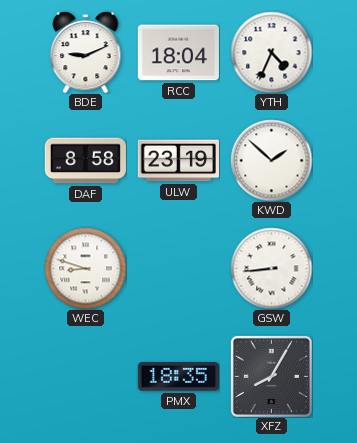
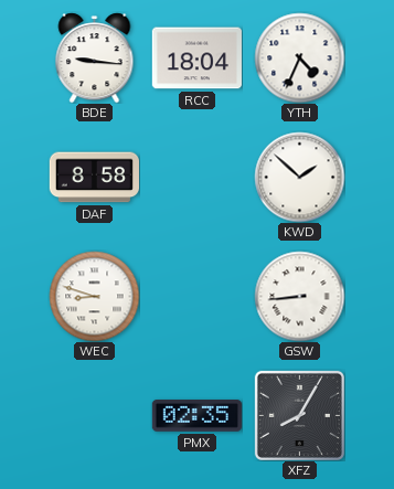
BDE: 9:11 -> 9:16 (95, 57)
ULW: 23:19 -> none (178, 161)
PMX: 18:35 -> 02:35 (196, 416)
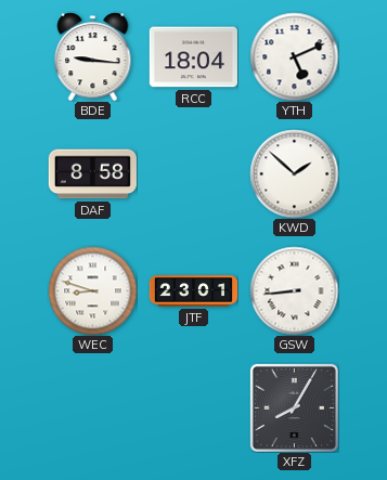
YTH: 4:34 -> 5:11 (294, 56)
JTF: none -> 23:01 (193, 291)
PMX: 02:35 -> none (196, 416)
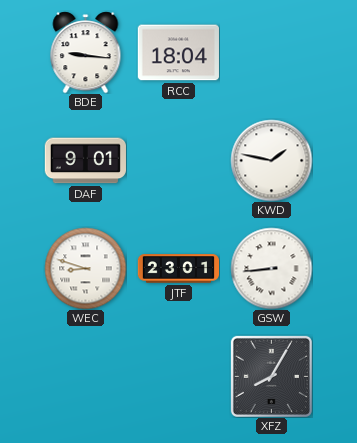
YTH: 5:11 -> none (294, 56)
DAF: 8:58 -> 9:01 (85, 161)
KWD: 1:52 -> 1:47 (271, 160)
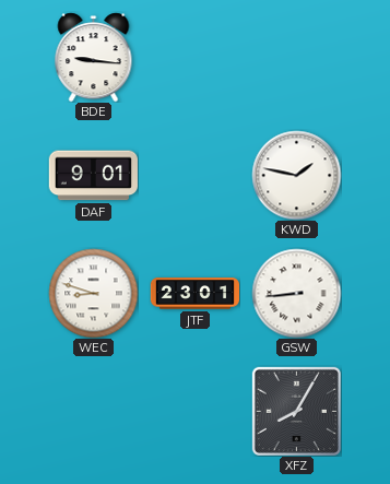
RCC: 18:04 -> none (178, 53)
